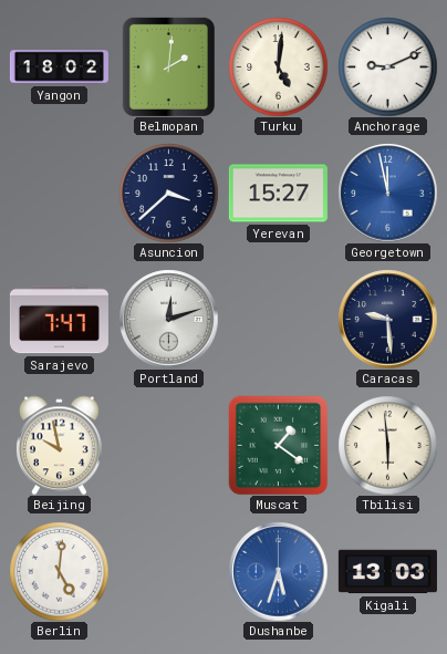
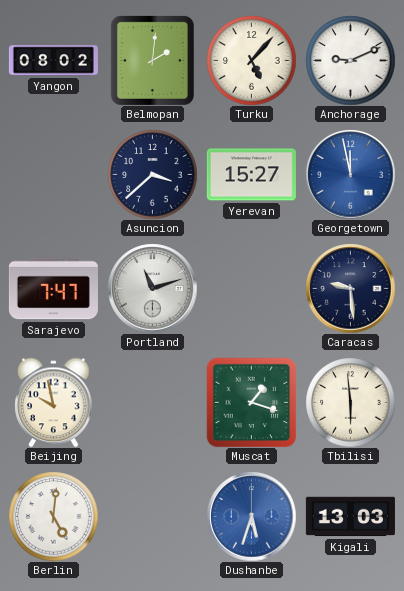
Yangon: 18:02 -> 08:02 (53, 61)
Turku: 5:01 -> 5:07 (251, 60)
Portland: 12:12 -> 11:12 (152, 288)
Muscat: 1:21 -> 1:18 (251, 402)
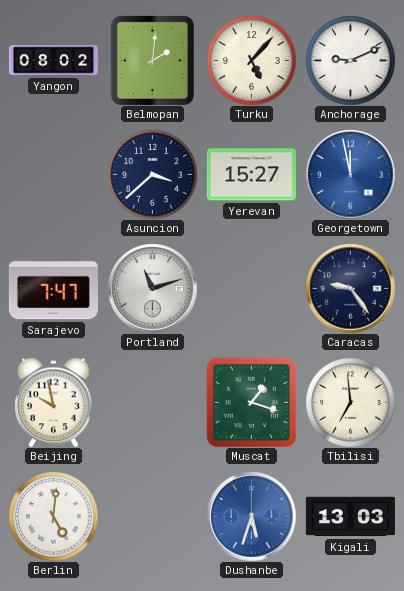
Caracas: 9:29 -> 9:24 (350, 288)
Tbilisi: 5:59 -> 6:59 (350, 402)
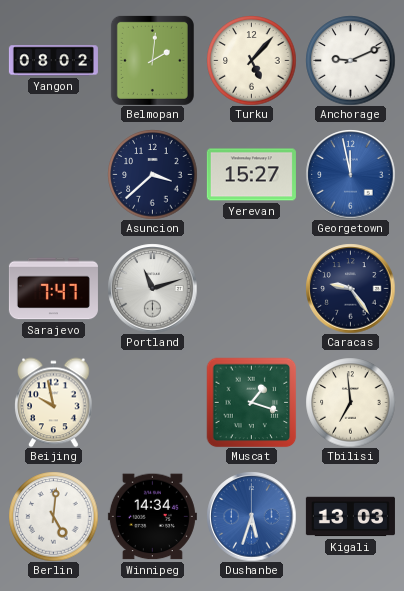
Winnipeg: none -> 14:34 (152, 517)
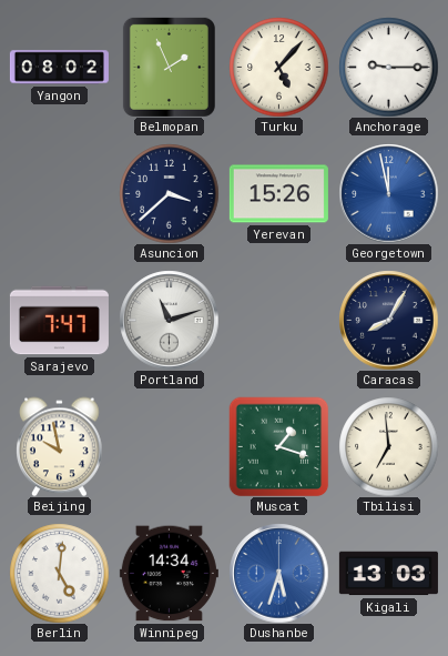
Belmopan: 2:01 -> 1:56 (169, 67)
Anchorage: 9:11 -> 9:15 (388, 67)
Yerevan: 15:27 -> 15:26 (278, 194)
Caracas: 9:24 -> 8:05 (388, 320)
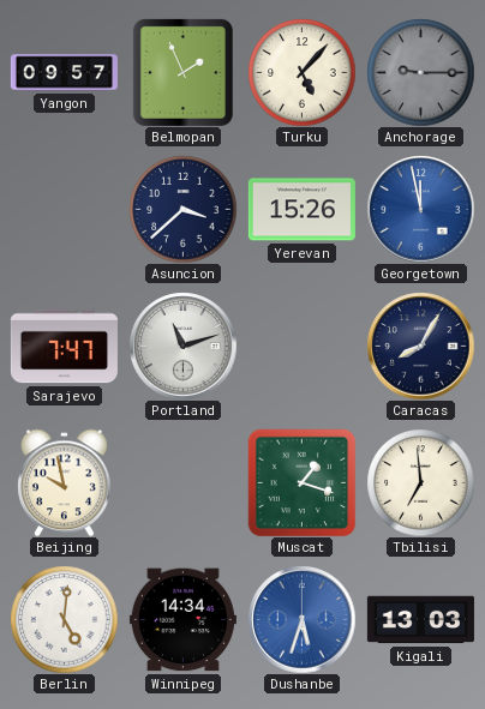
Yangon: 08:02 -> 09:57 (64, 73)
Anchorage dial: white -> grey (420, 72)
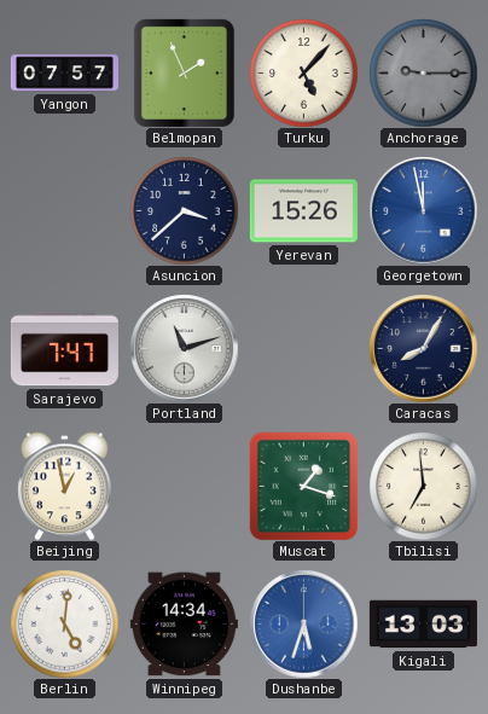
Yangon: 09:57 -> 07:57 (64, 74)
Beijing: 9:58 -> 12:58 (65, 486)
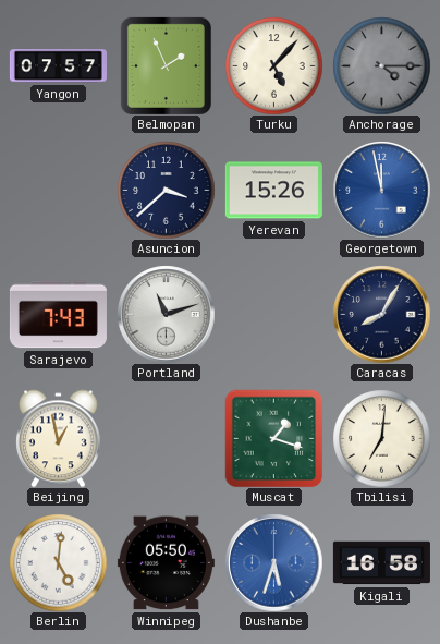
Anchorage: 9:15 -> 4:15 (381, 65)
Sarajevo: 7:47 -> 7:43 (58, 315)
Tbilisi: 6:59 -> 7:01 (381, 438)
Winnipeg: 14:34 -> 05:50 (166, 563)
Kigali: 13:03 -> 16:58 (381, 563)
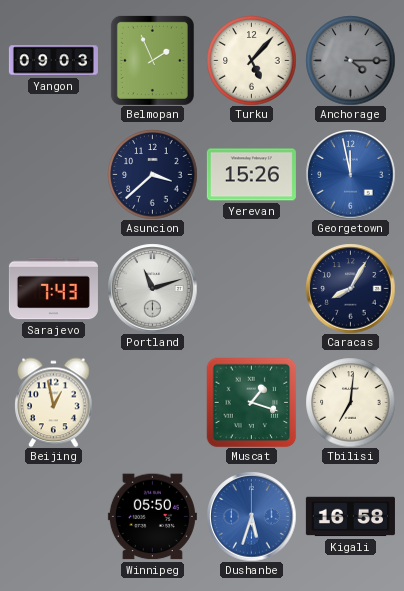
Yangon: 07:57 -> 09:03 (53, 61)
Berlin: 5:01 -> none (58, 562)
